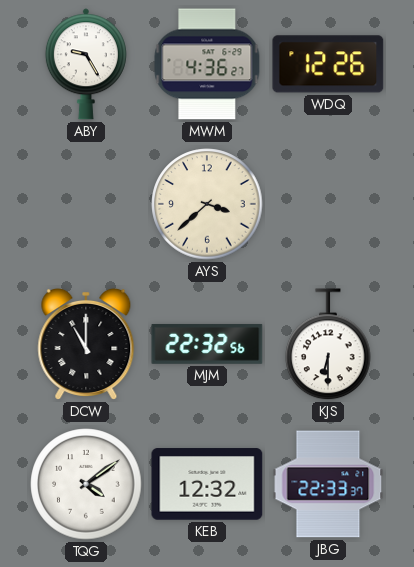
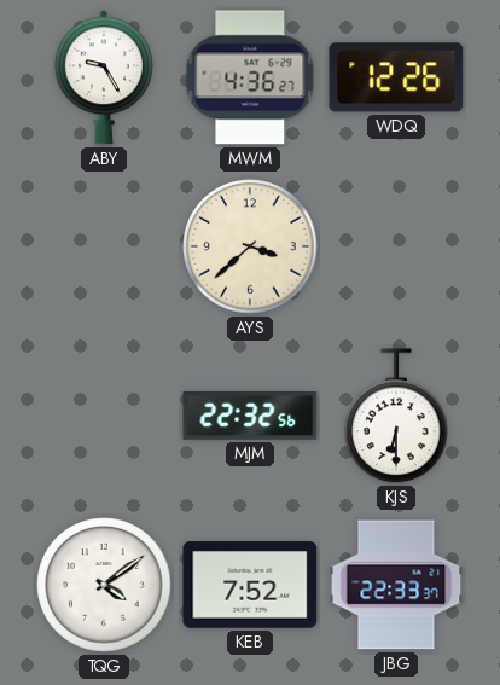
DCW: 11:00 -> none (86, 344)
KEB: 12:32 -> 7:52 (250, 585)
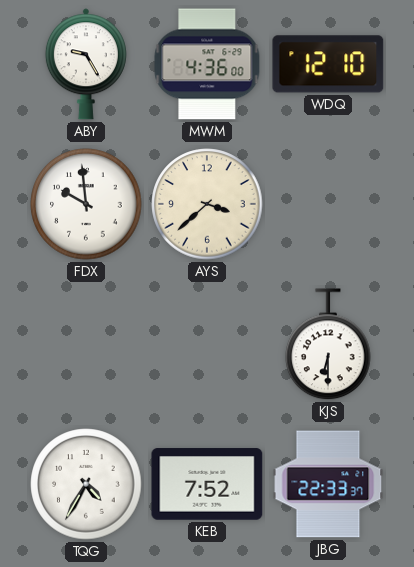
MWM: 4:36:27 -> 4:36:00 (207, 64)
WDQ: 12:26 -> 12:10 (328, 64)
FDX: none -> 9:59 (86, 204)
MJM: 22:32 -> none (250, 416)
TQG: 4:09 -> 4:35 (86, 484)
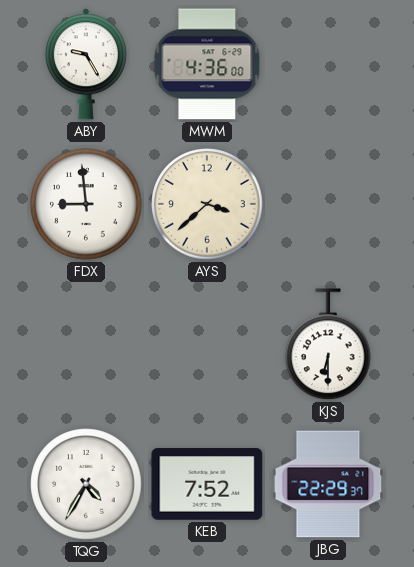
WDQ: 12:10 -> none (328, 64)
FDX: 9:59 -> 8:59 (86, 204)
JBG: 22:33 -> 22:29 (328, 484)
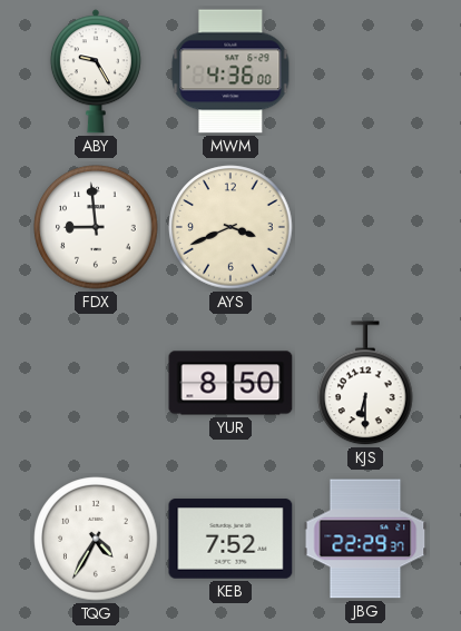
AYS: 3:38 -> 3:41 (230, 227)
YUR: none -> 8:50 (230, 383)
